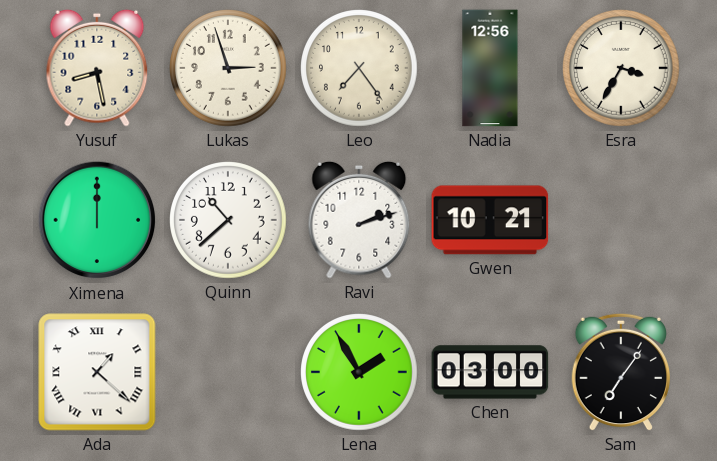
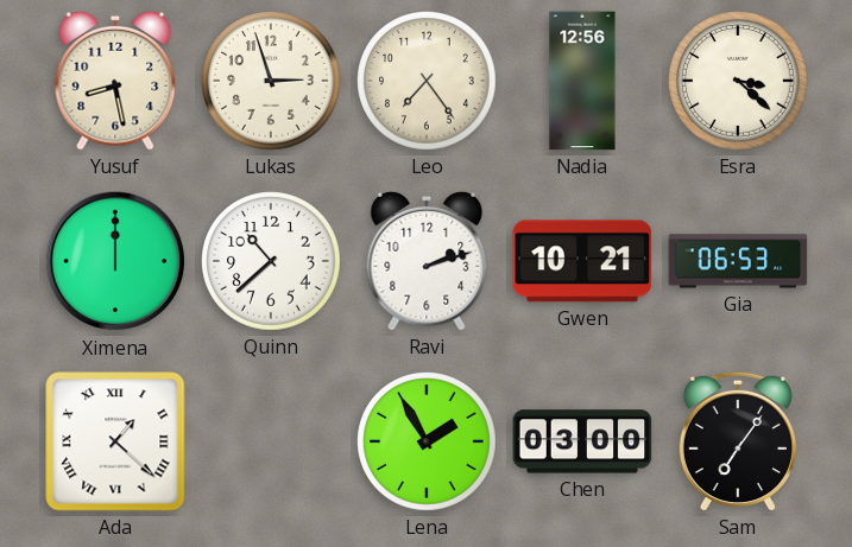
Esra: 3:35 -> 3:22 (739, 82)
Gia: none -> 06:53 (738, 261)
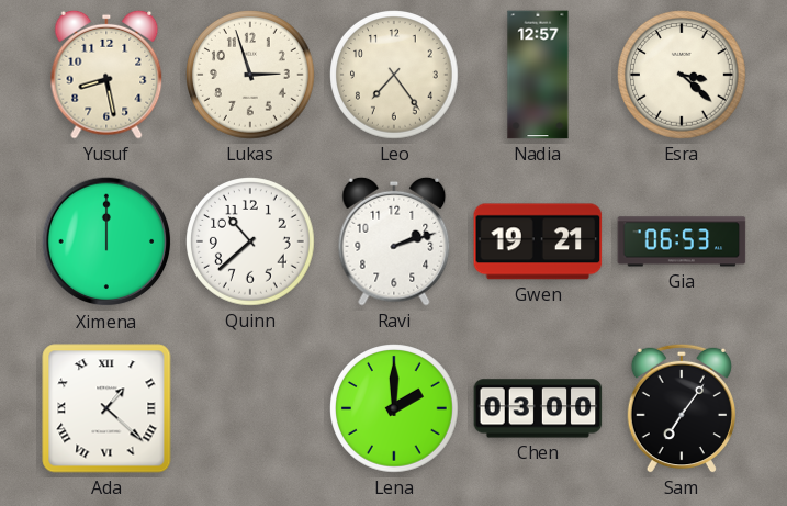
Nadia: 12:56 -> 12:57 (538, 75)
Gwen: 10:21 -> 19:21 (538, 241)
Lena: 1:55 -> 2:00 (395, 409)
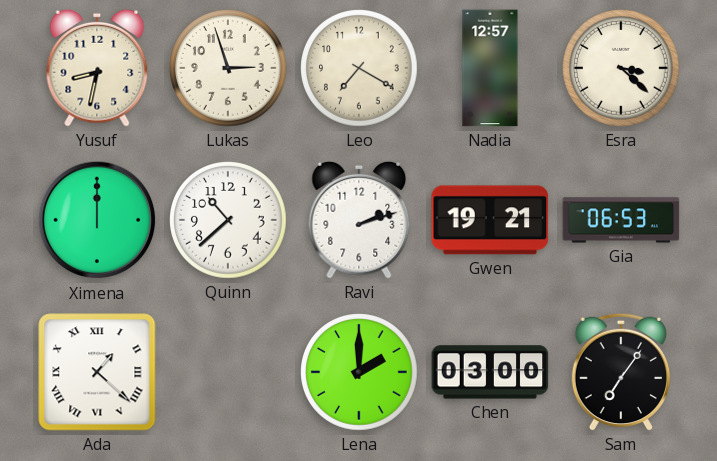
Yusuf: 8:28 -> 8:32 (97, 68)
Leo: 7:24 -> 7:20 (360, 69)
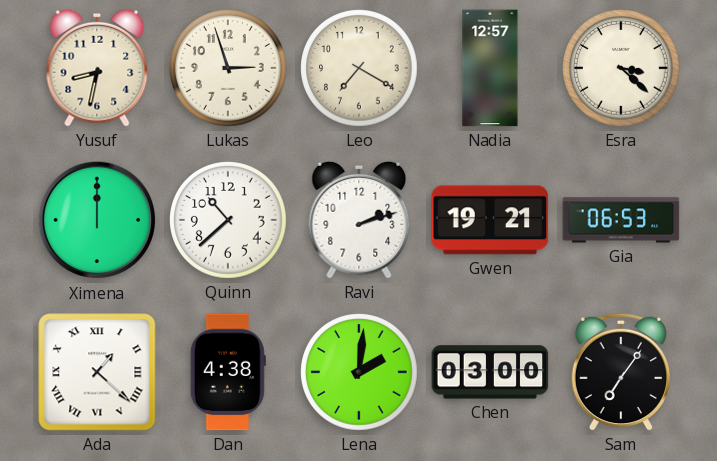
Dan: none -> 4:38 (228, 372)
Lena: 2:00 -> 2:01 (360, 373)
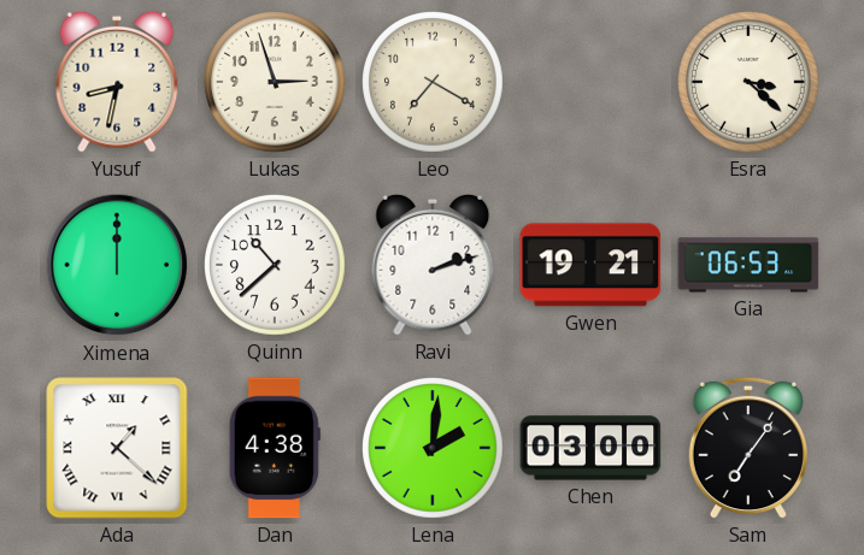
Nadia: 12:57 -> none (490, 68)
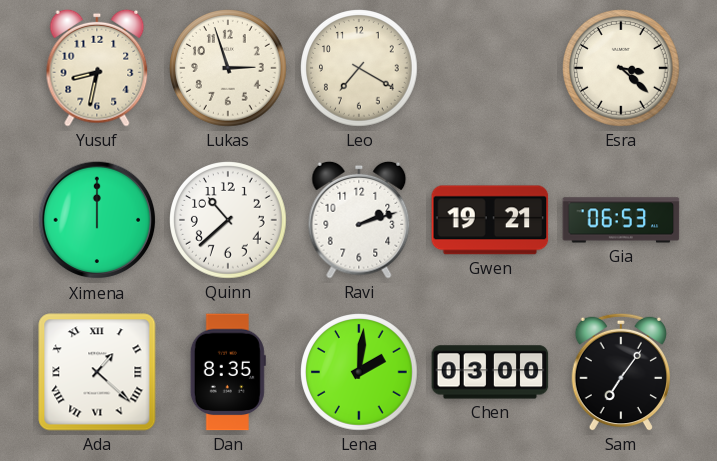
Dan: 4:38 -> 8:35 (228, 372)
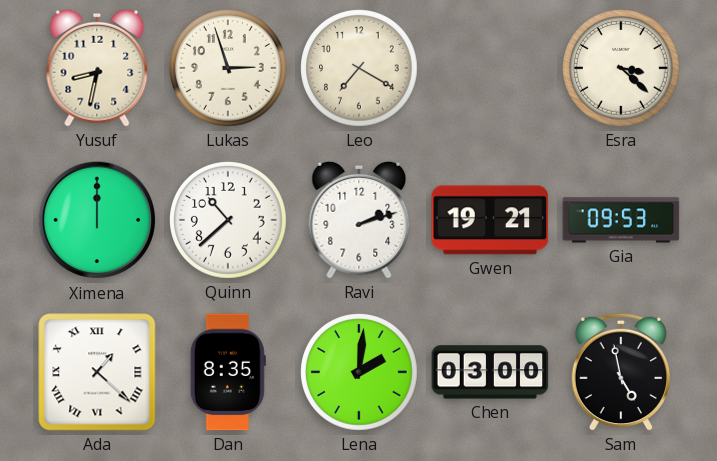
Gia: 06:53 -> 09:53 (621, 220)
Sam: 7:06 -> 4:58 (621, 372)
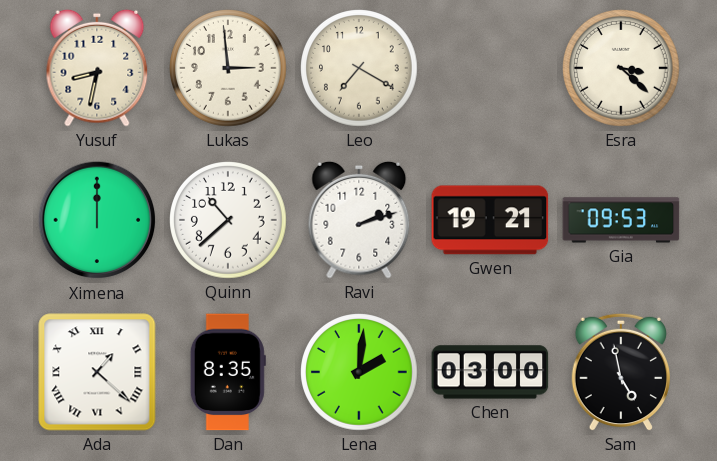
Lukas: 2:57 -> 2:59 (229, 69)
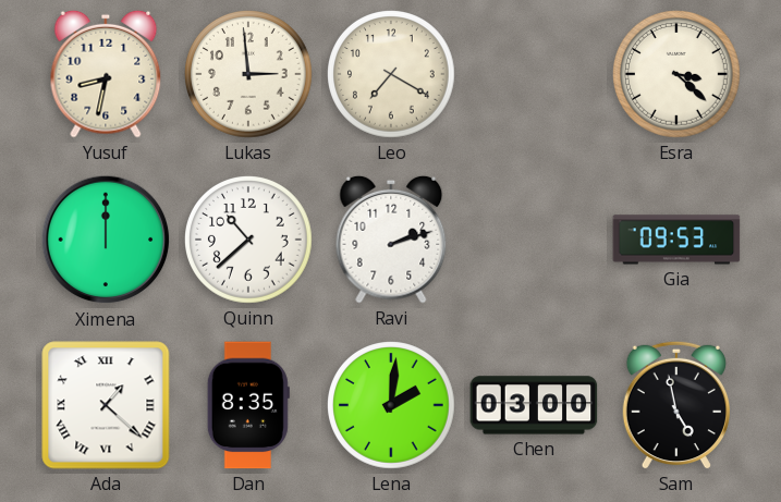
Gwen: 19:21 -> none (490, 220)
